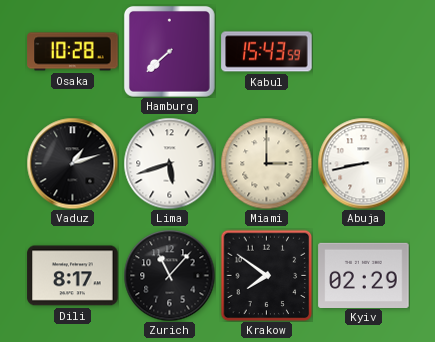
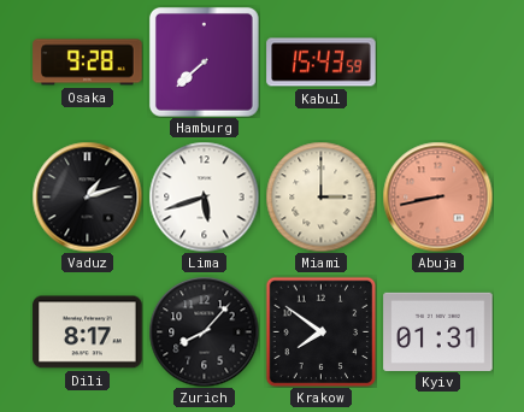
Osaka: 10:28 -> 9:28 (88, 63)
Abuja dial: white -> salmon (437, 196)
Zurich: 11:07 -> 8:07 (204, 331)
Kyiv: 02:29 -> 01:31 (438, 331)
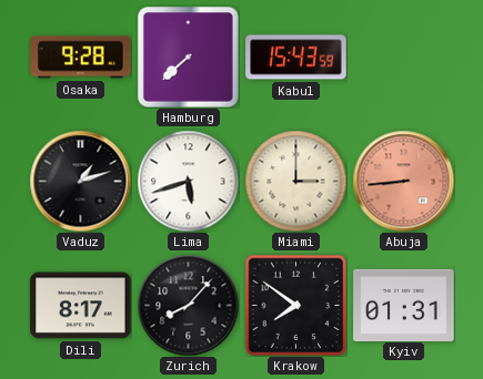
Abuja: 8:43 -> 8:44 (403, 181)
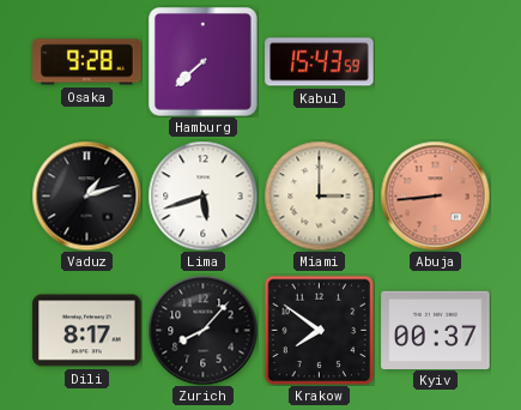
Kyiv: 01:31 -> 00:37 (436, 330)
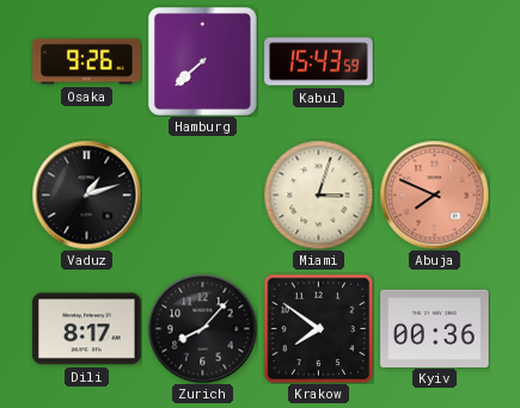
Osaka: 9:28 -> 9:26 (87, 62)
Lima: 5:42 -> none (202, 195)
Miami: 3:00 -> 3:03 (318, 194)
Abuja: 8:44 -> 7:49 (434, 194)
Kyiv: 00:37 -> 00:36 (435, 328)
